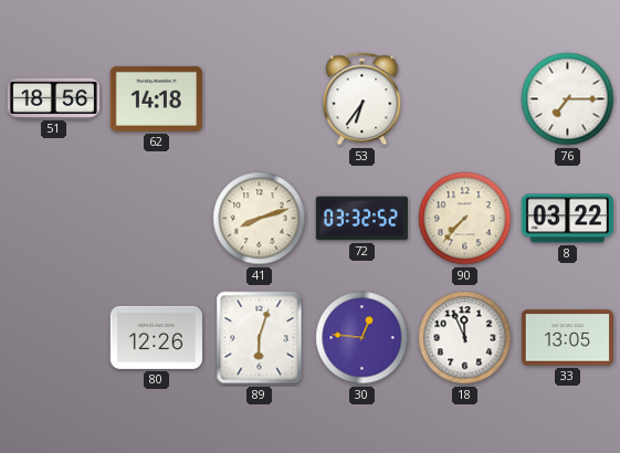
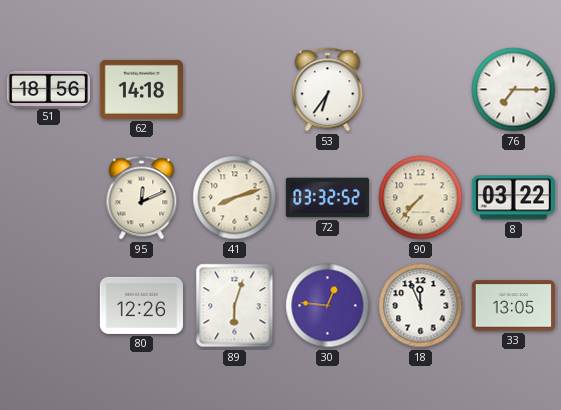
95: none -> 12:11 (142, 198)
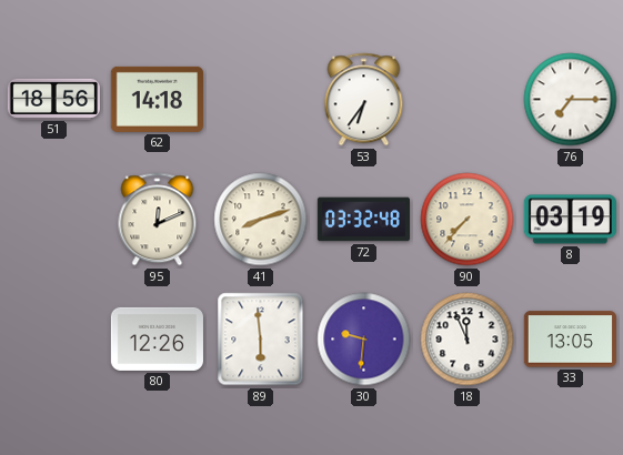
72: 03:32:52 -> 03:32:48 (363, 220)
8: 03:22 -> 03:19 (570, 220)
89: 6:03 -> 5:59 (261, 340)
30: 12:46 -> 9:31 (364, 340)
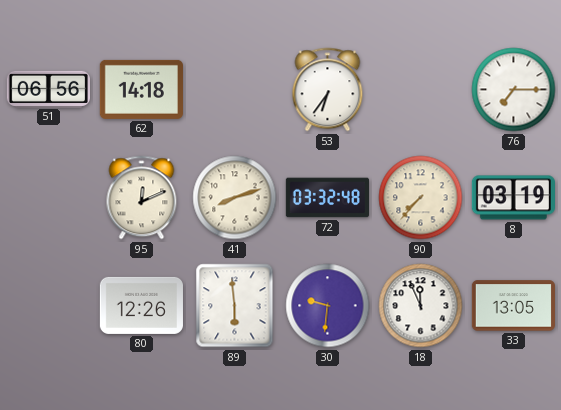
51: 18:56 -> 06:56 (48, 89)
